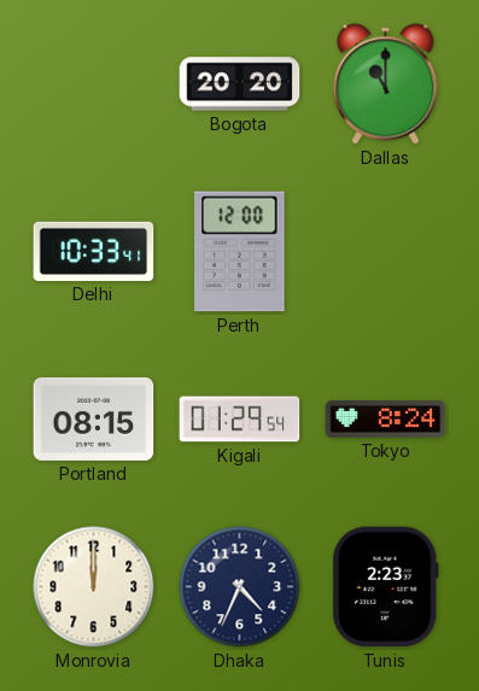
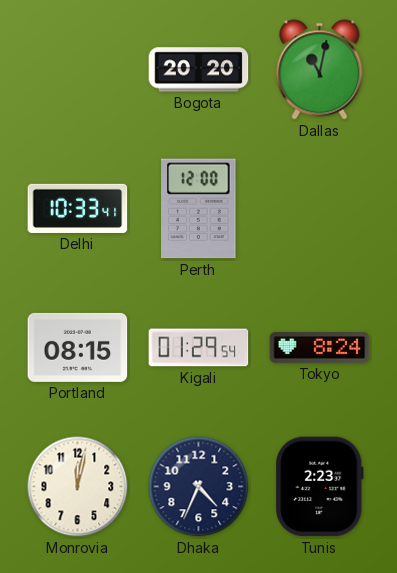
Dallas: 11:00 -> 11:02 (320, 70)
Monrovia: 12:00 -> 12:02 (78, 487)
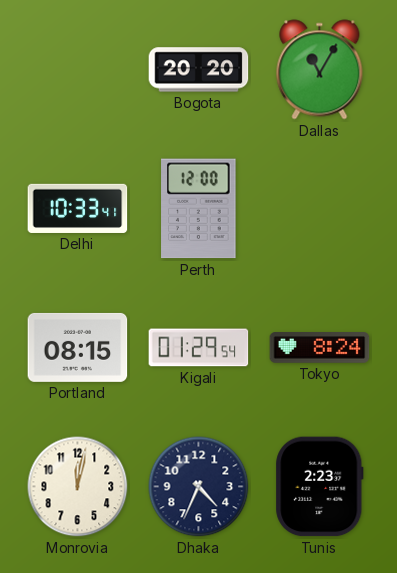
Dallas: 11:02 -> 11:05 (320, 70)
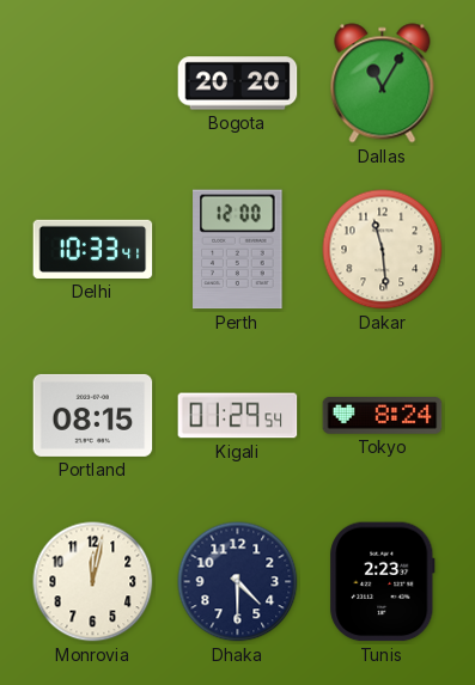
Dakar: none -> 11:29 (383, 250)
Dhaka: 4:34 -> 4:30 (238, 582)
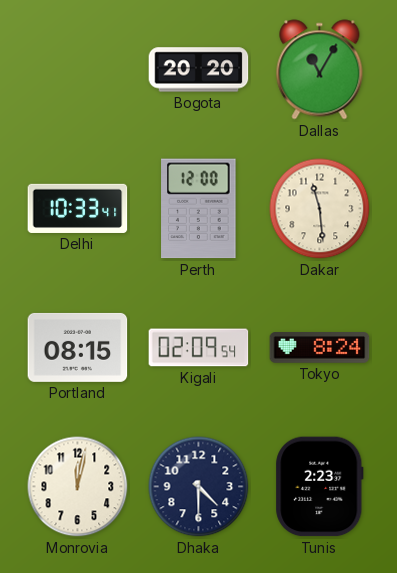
Kigali: 01:29 -> 02:09 (199, 348)
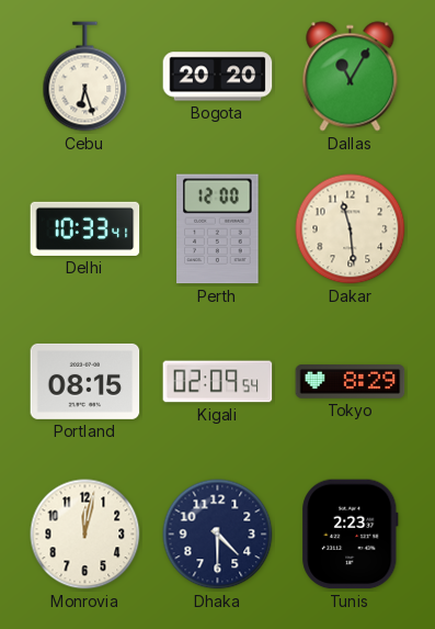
Cebu: none -> 6:27 (85, 77)
Tokyo: 8:24 -> 8:29 (351, 382)
